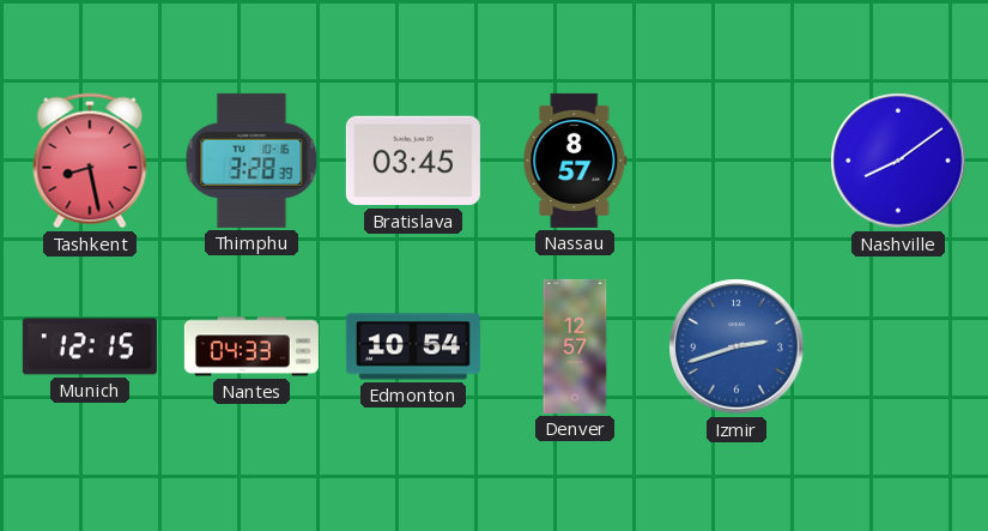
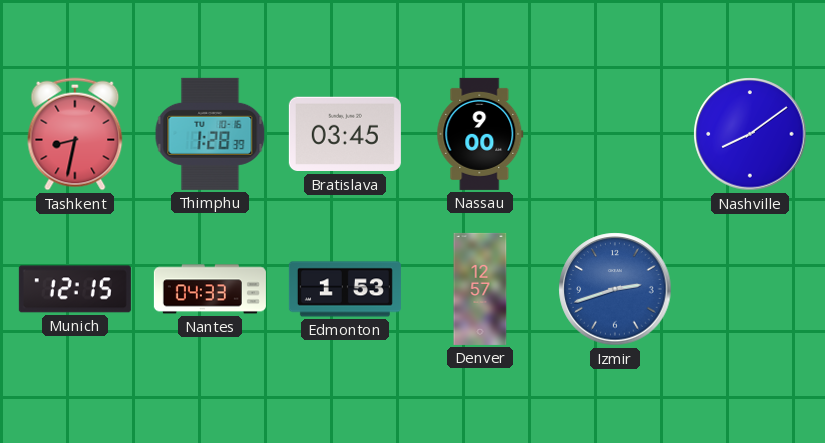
Tashkent: 8:28 -> 8:32 (75, 134)
Thimphu: 3:28 -> 1:28 (210, 134)
Nassau: 8:57 -> 9:00 (480, 134)
Edmonton: 10:54 -> 1:53 (345, 289)
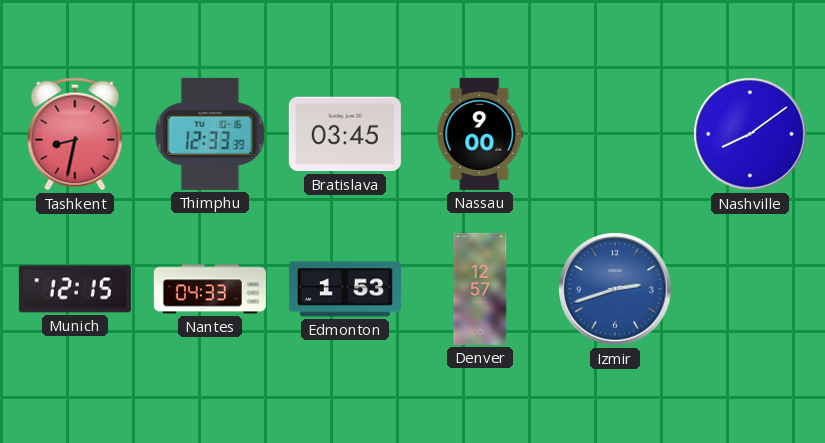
Thimphu: 1:28 -> 12:33 (210, 134)
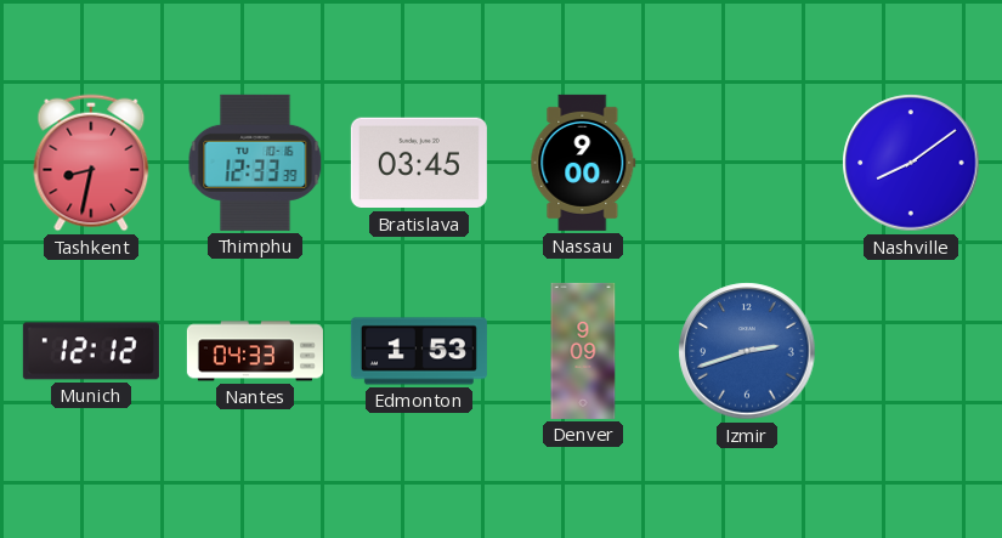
Munich: 12:15 -> 12:12 (91, 351)
Denver: 12:57 -> 9:09 (583, 351)
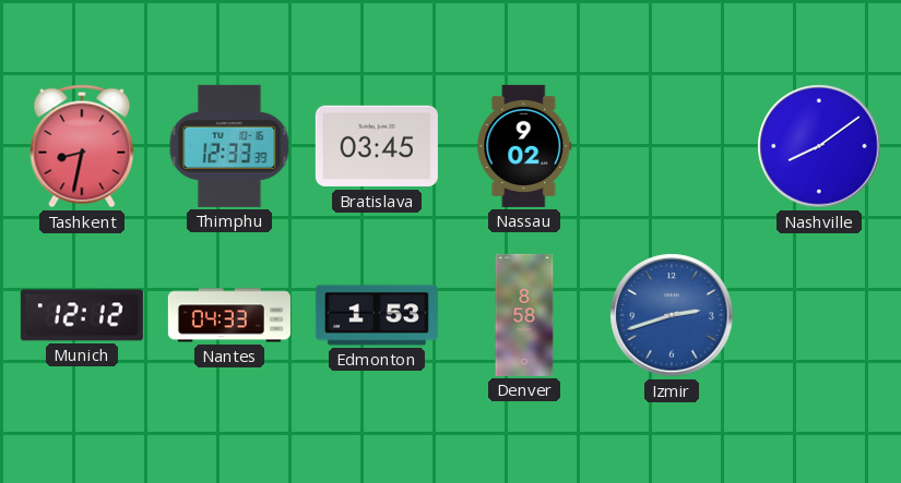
Nassau: 9:00 -> 9:02 (524, 146)
Denver: 9:09 -> 8:58 (524, 315)
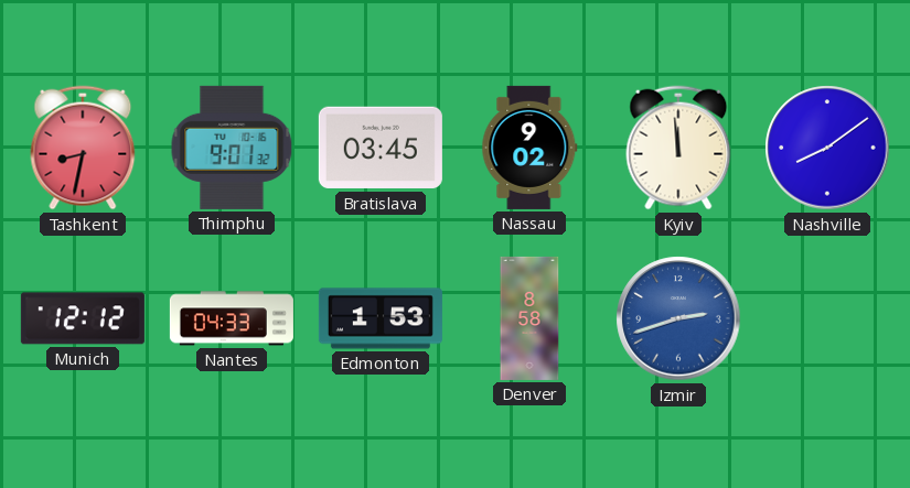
Thimphu: 12:33 -> 9:01 (232, 148)
Kyiv: none -> 11:59 (678, 148)
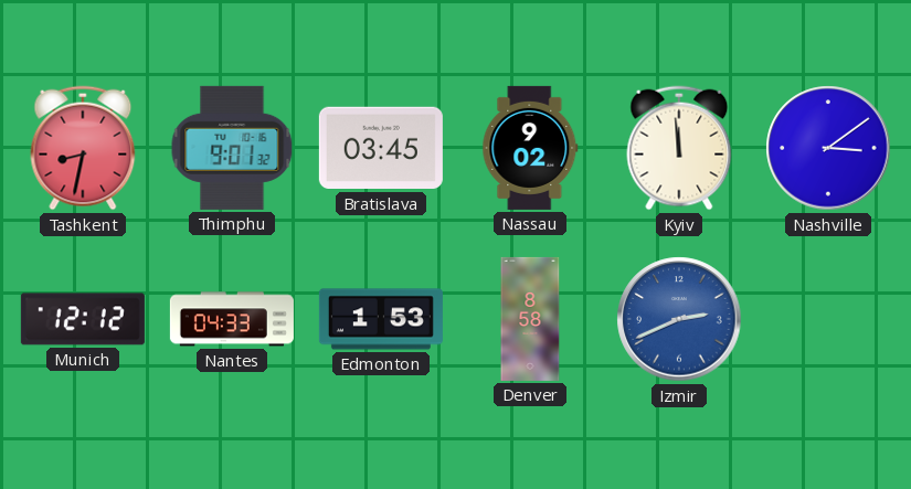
Nashville: 8:09 -> 3:09 (828, 148)
Izmir: 2:42 -> 2:41 (679, 319)
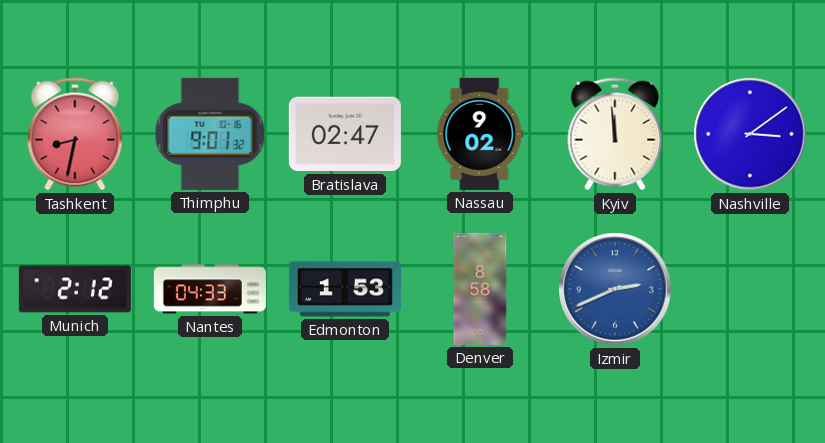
Bratislava: 03:45 -> 02:47 (345, 134)
Munich: 12:12 -> 2:12 (75, 289)
